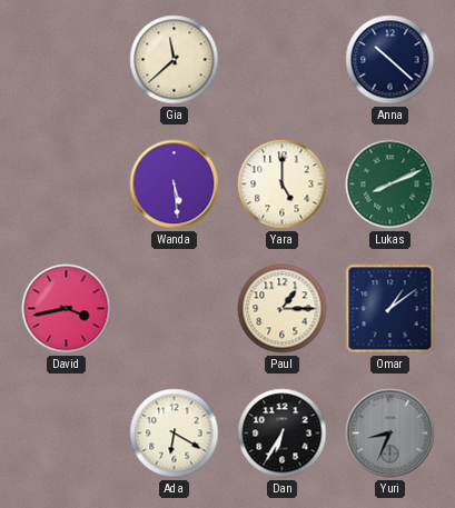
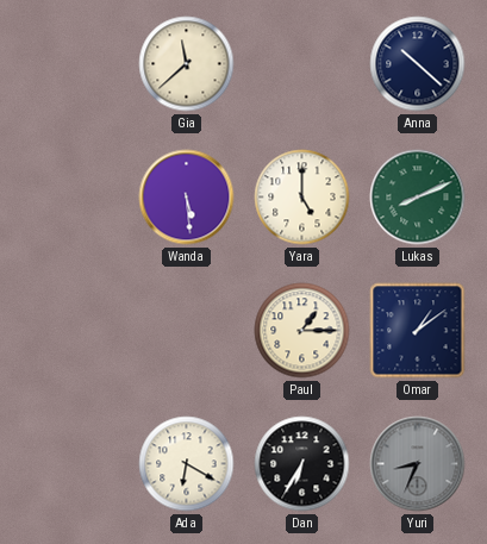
David: 3:43 -> none (67, 309)
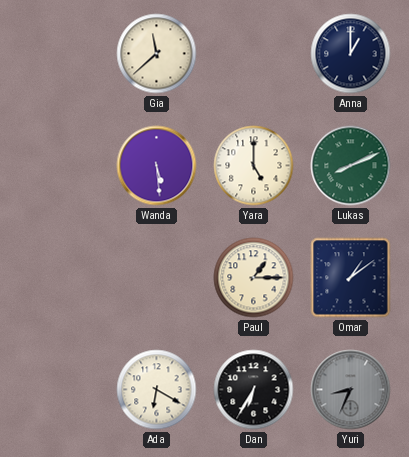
Anna: 10:22 -> 1:00 (351, 54)
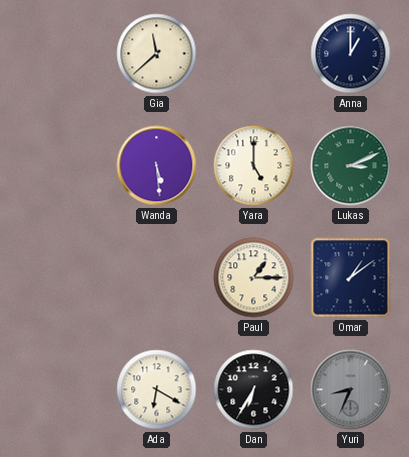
Lukas: 8:11 -> 3:11 (351, 166)
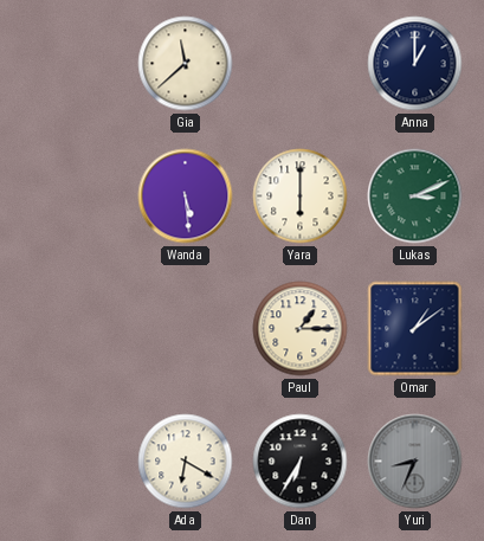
Yara: 5:00 -> 6:00 (301, 197)
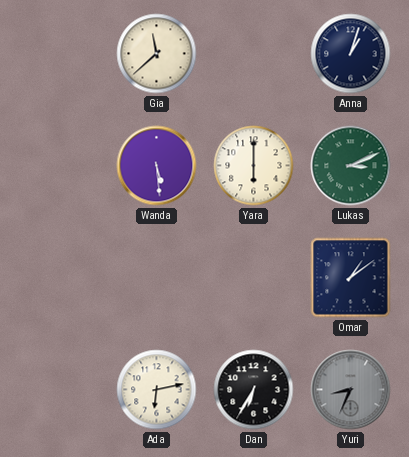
Anna: 1:00 -> 1:03 (351, 54)
Paul: 1:15 -> none (301, 329)
Ada: 6:20 -> 6:13 (157, 390)
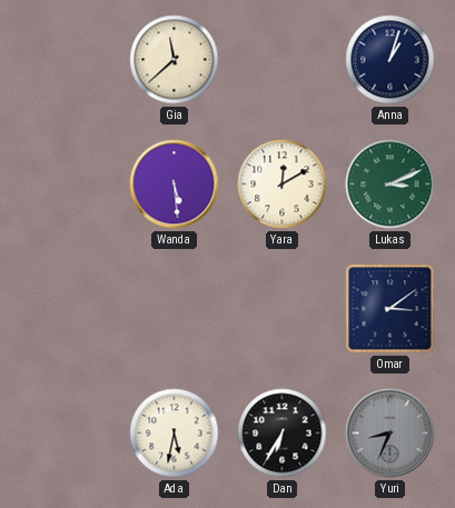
Yara: 6:00 -> 12:10 (283, 185)
Omar: 1:09 -> 3:09 (390, 309)
Ada: 6:13 -> 5:32 (175, 434)
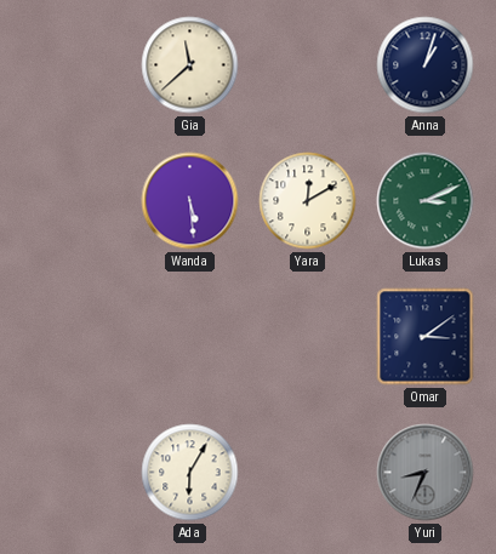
Ada: 5:32 -> 6:05 (190, 473)
Dan: 6:35 -> none (283, 434)
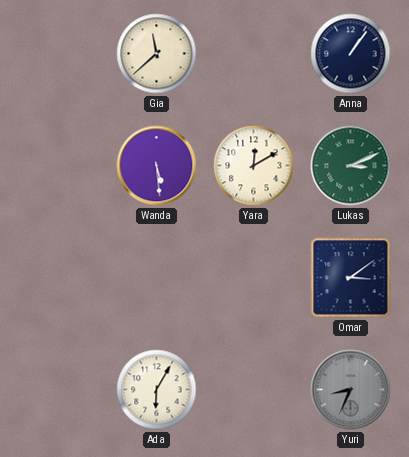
Anna: 1:03 -> 1:06 (351, 54)
